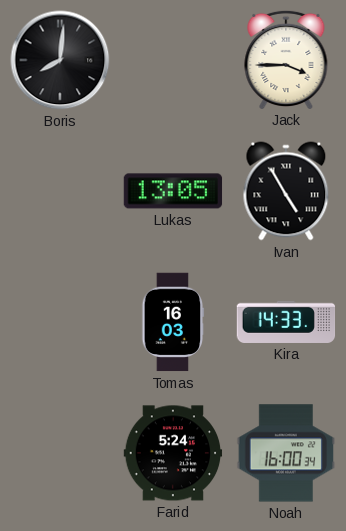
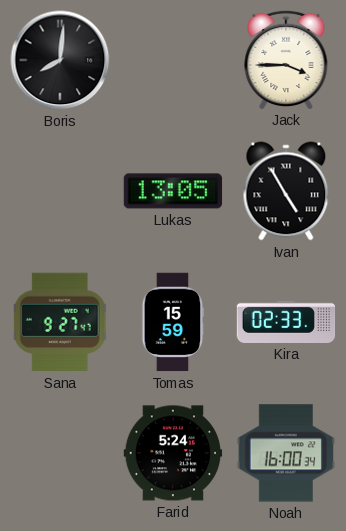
Sana: none -> 9:27 (60, 322)
Tomas: 16:03 -> 15:59 (173, 322)
Kira: 14:33 -> 02:33 (286, 322)
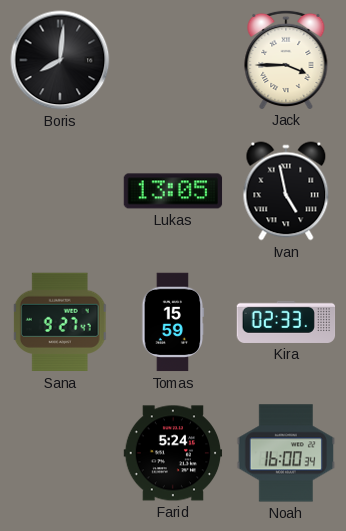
Ivan: 4:55 -> 4:58 (286, 191)
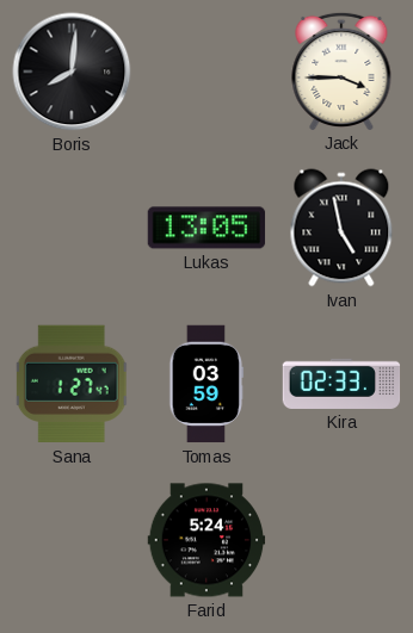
Sana: 9:27 -> 1:27 (72, 384)
Tomas: 15:59 -> 03:59 (207, 384)
Noah: 16:00 -> none (286, 453)
